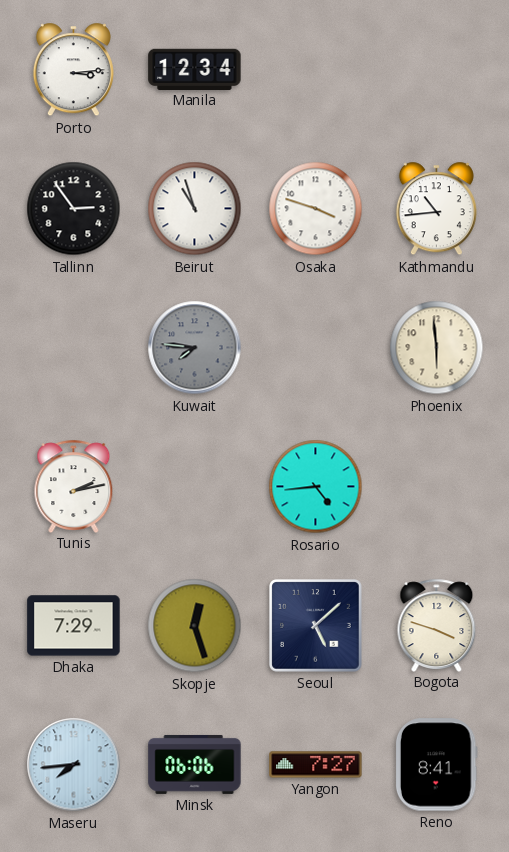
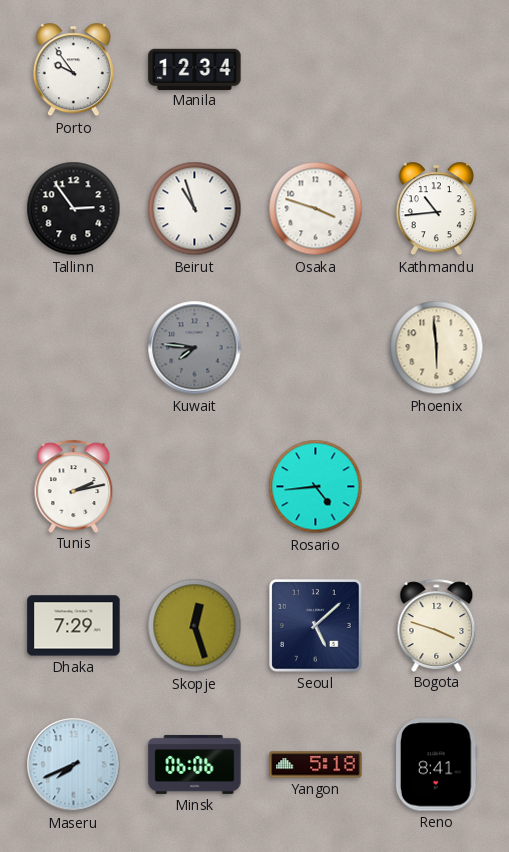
Porto: 3:14 -> 9:54 (73, 70)
Maseru: 7:44 -> 7:41 (74, 765)
Yangon: 7:27 -> 5:18 (316, 765)
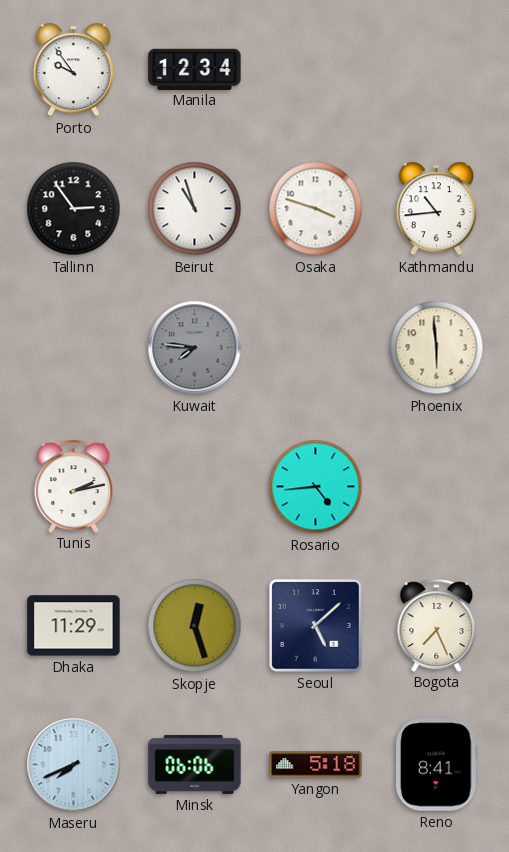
Dhaka: 7:29 -> 11:29 (74, 626)
Bogota: 3:48 -> 7:26 (437, 625)
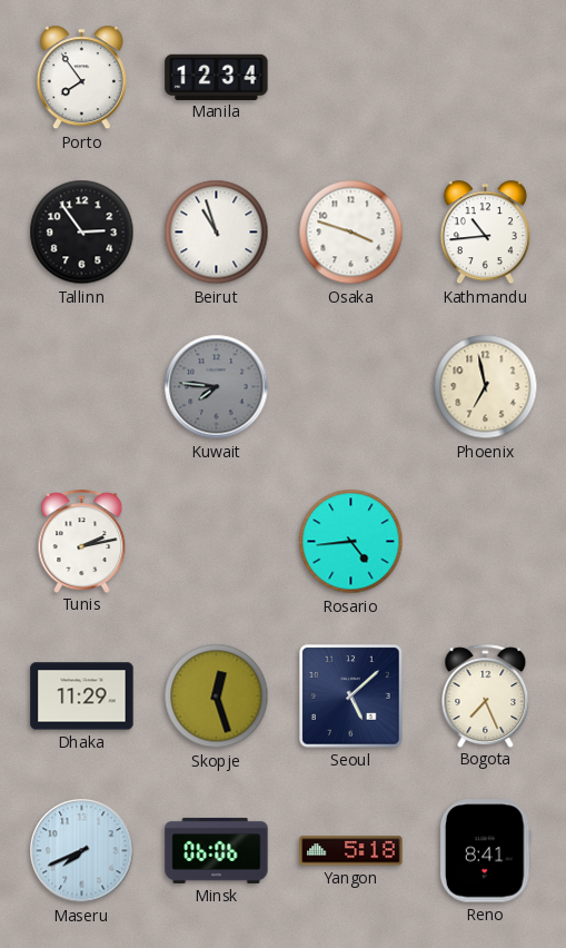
Porto: 9:54 -> 7:54 (81, 78)
Phoenix: 5:59 -> 6:58 (486, 387)
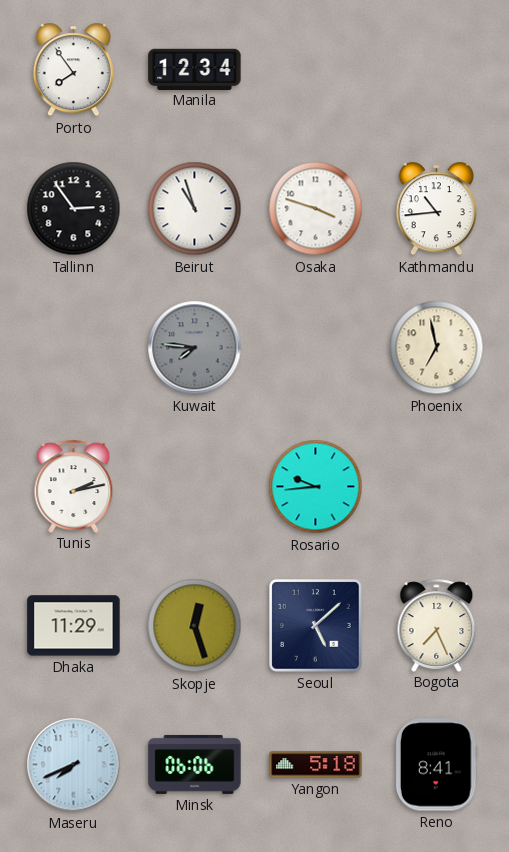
Rosario: 4:44 -> 9:44 (316, 487)
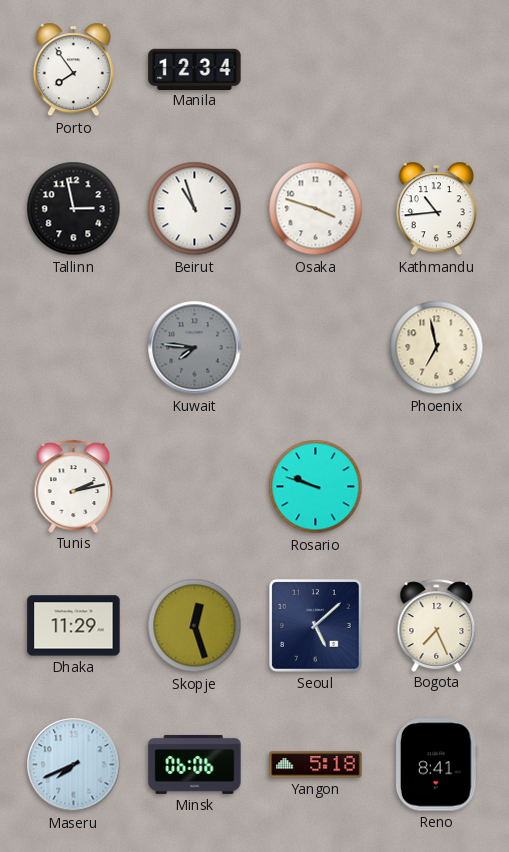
Tallinn: 2:54 -> 2:58 (74, 209)
Rosario: 9:44 -> 9:48 (316, 487)
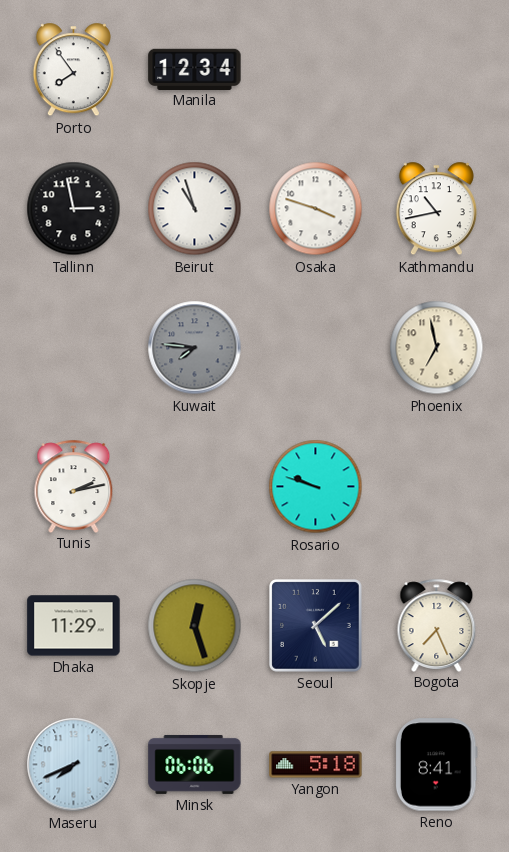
Kathmandu: 10:44 -> 10:43 (436, 209)
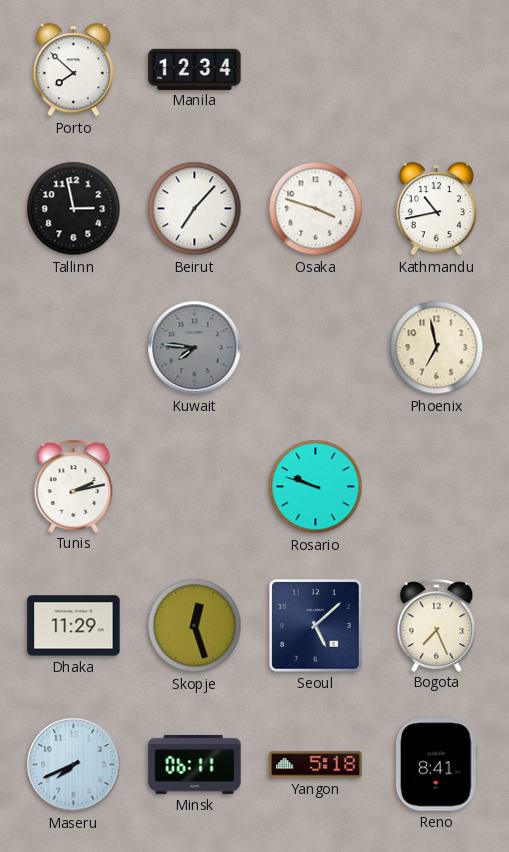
Porto: 7:54 -> 7:52 (73, 70)
Beirut: 10:57 -> 7:07 (195, 209)
Minsk: 06:06 -> 06:11 (195, 764)
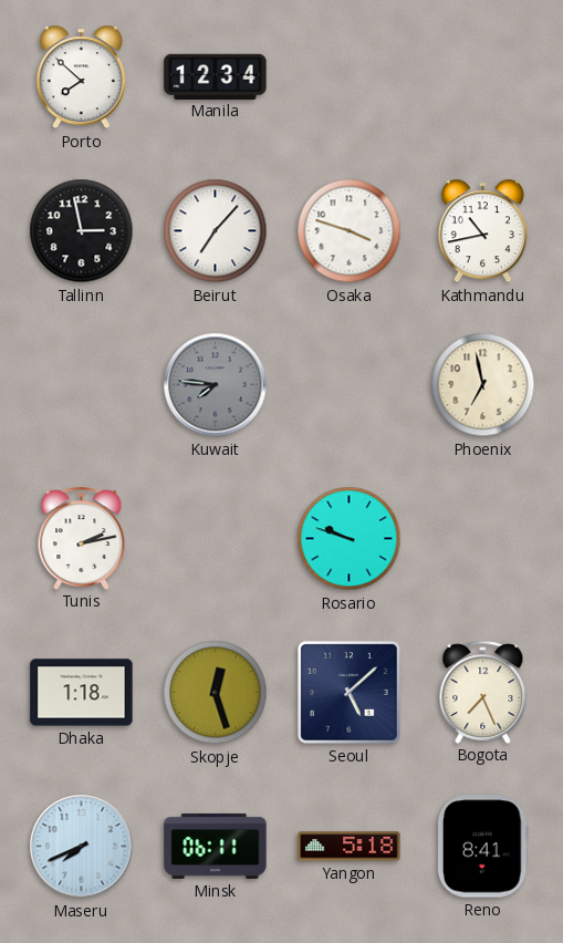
Dhaka: 11:29 -> 1:18 (82, 693)
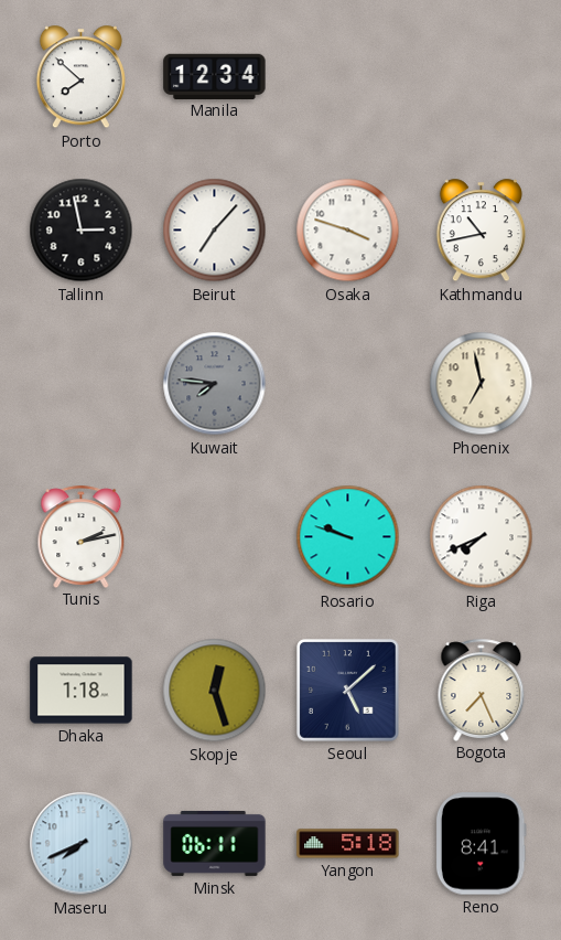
Riga: none -> 7:41 (482, 537)
